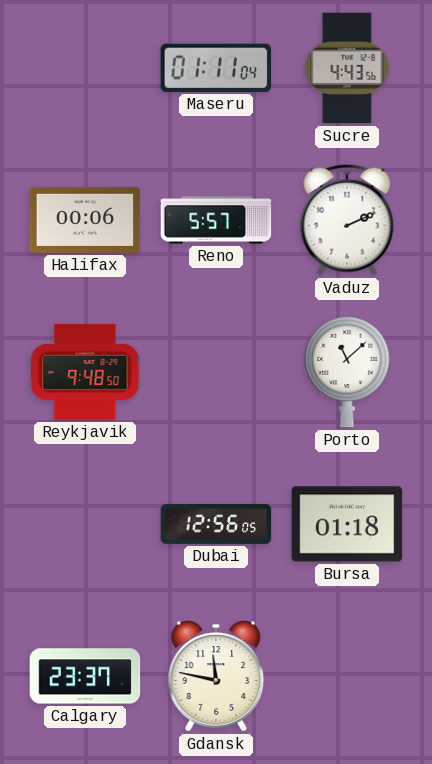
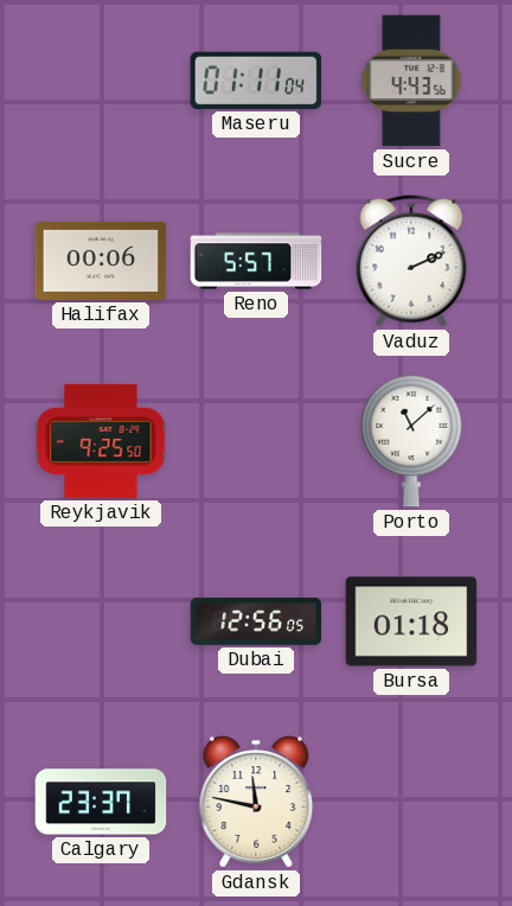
Reykjavik: 9:48 -> 9:25 (101, 441)
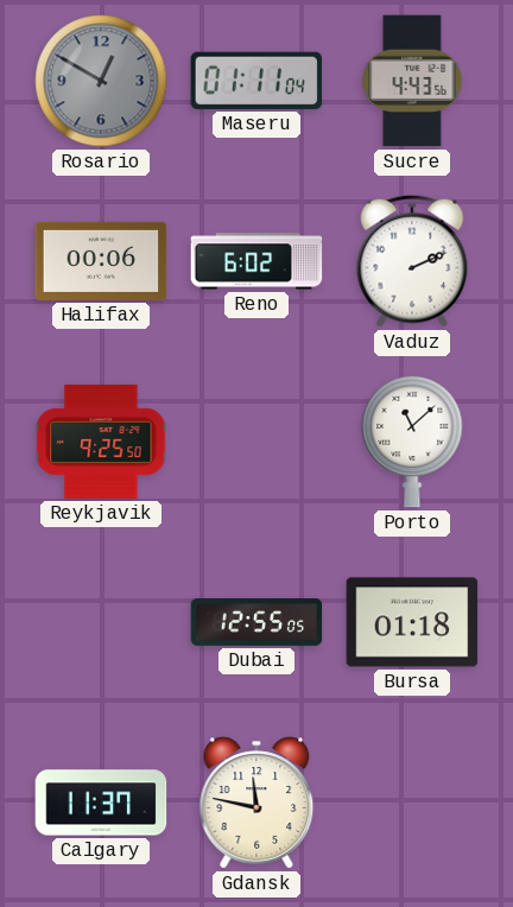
Rosario: none -> 12:50 (101, 81)
Reno: 5:57 -> 6:02 (256, 261)
Dubai: 12:56 -> 12:55 (256, 622)
Calgary: 23:37 -> 11:37 (101, 803)
